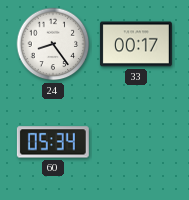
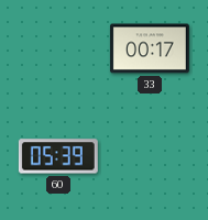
24: 8:24 -> none (53, 44)
60: 05:34 -> 05:39 (58, 156)
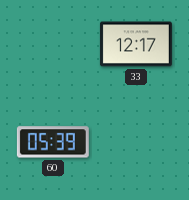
33: 00:17 -> 12:17 (136, 44)
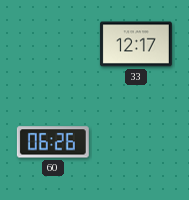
60: 05:39 -> 06:26 (53, 142)
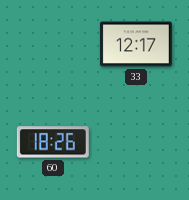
60: 06:26 -> 18:26 (53, 142)
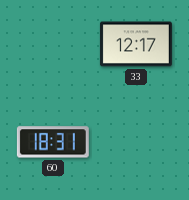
60: 18:26 -> 18:31 (53, 142)
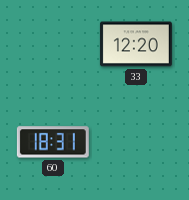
33: 12:17 -> 12:20 (136, 44)
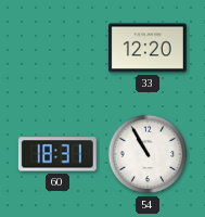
54: none -> 10:55 (148, 154)
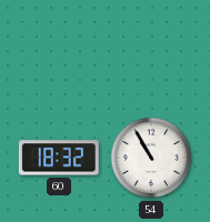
33: 12:20 -> none (148, 48)
60: 18:31 -> 18:32 (59, 158)
